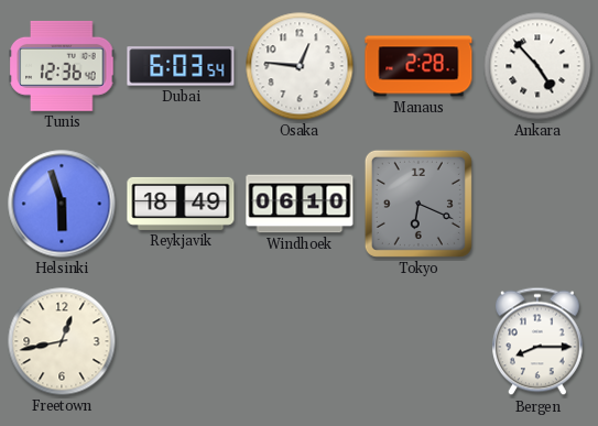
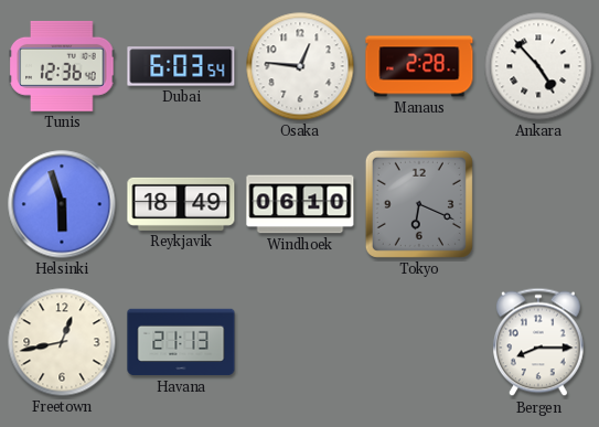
Havana: none -> 21:13 (181, 342)
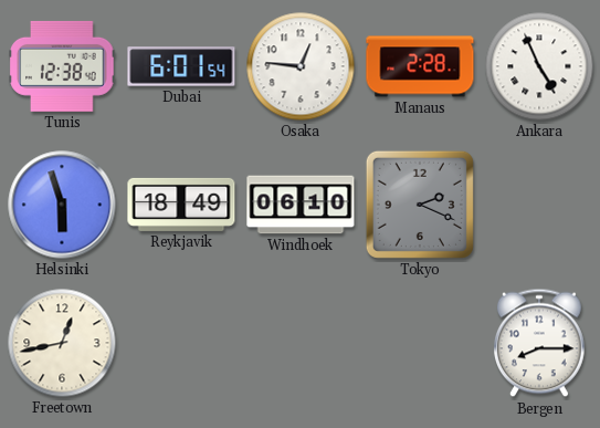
Tunis: 12:36 -> 12:38 (62, 66)
Dubai: 6:03 -> 6:01 (181, 66)
Ankara: 4:53 -> 4:56 (539, 66)
Tokyo: 6:19 -> 2:19 (420, 205)
Havana: 21:13 -> none (181, 342)
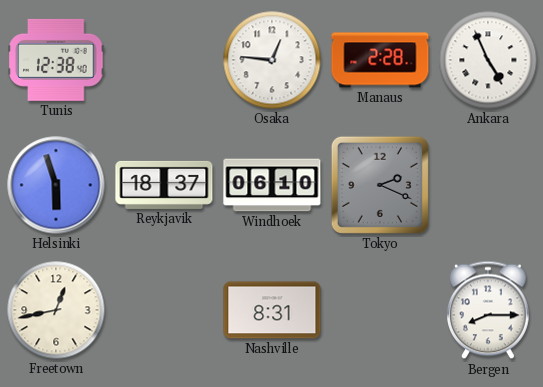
Dubai: 6:01 -> none (181, 66)
Reykjavik: 18:49 -> 18:37 (164, 185)
Nashville: none -> 8:31 (272, 310)
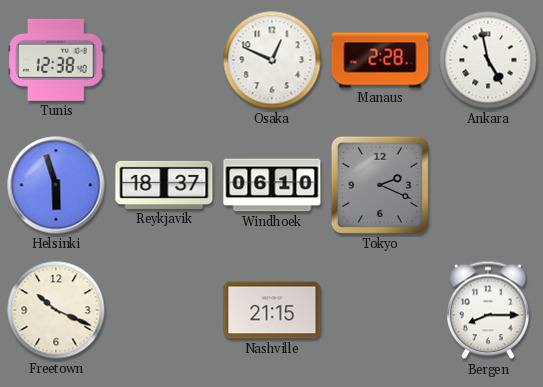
Osaka: 12:46 -> 12:49 (272, 60)
Ankara: 4:56 -> 4:58 (488, 60)
Freetown: 12:43 -> 10:19 (56, 310)
Nashville: 8:31 -> 21:15 (272, 310)
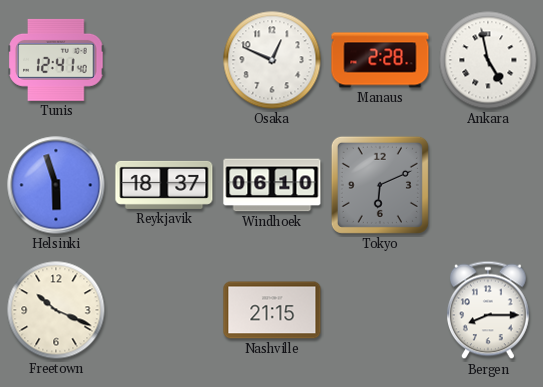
Tunis: 12:38 -> 12:41 (56, 60)
Tokyo: 2:19 -> 6:11 (380, 185)
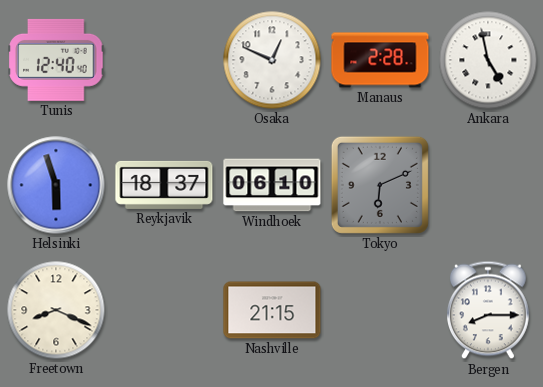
Tunis: 12:41 -> 12:40 (56, 60)
Freetown: 10:19 -> 8:19 (56, 310)
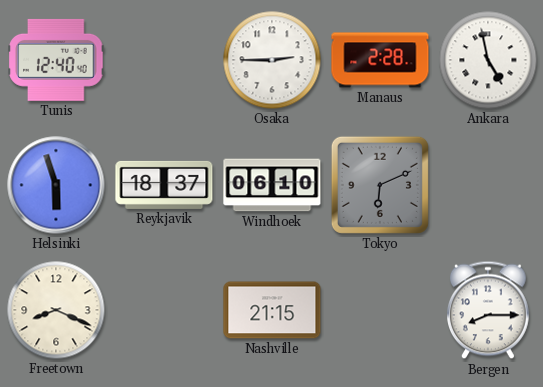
Osaka: 12:49 -> 2:45 (272, 60)
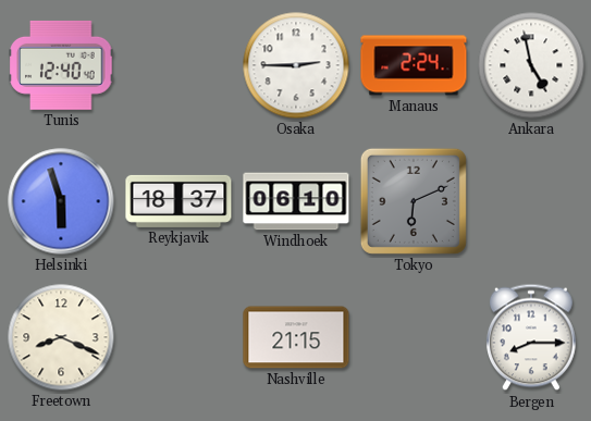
Manaus: 2:28 -> 2:24 (414, 65)
